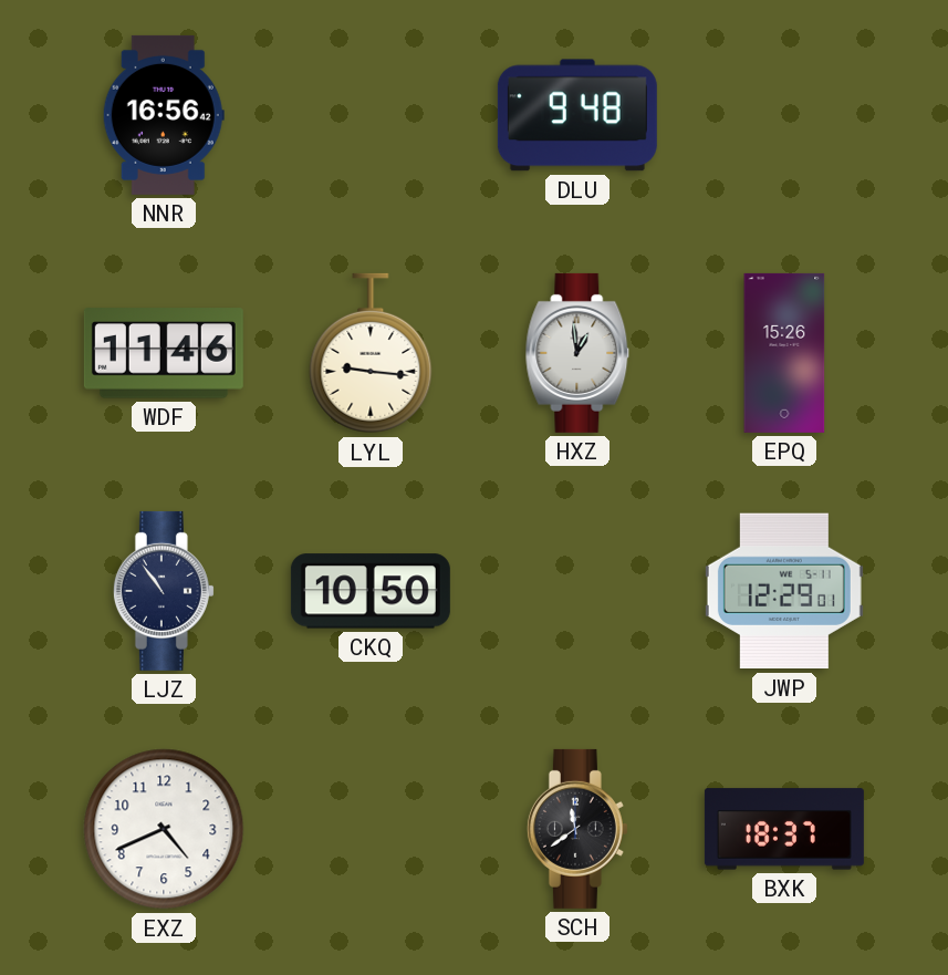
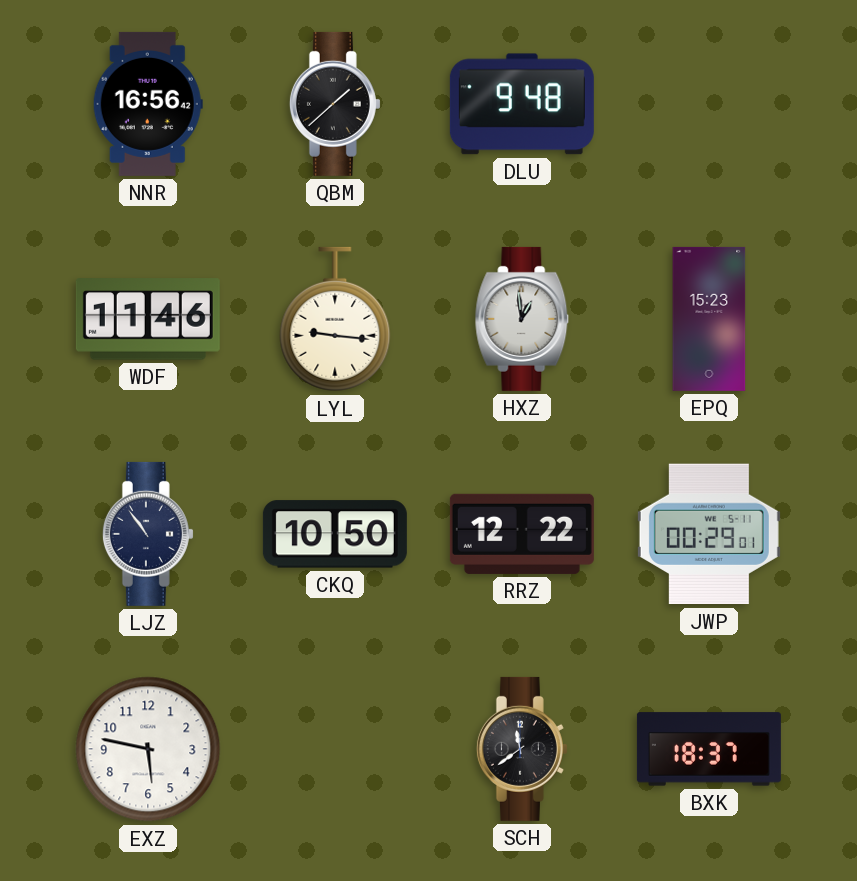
QBM: none -> 1:38 (335, 104)
EPQ: 15:26 -> 15:23 (709, 319)
RRZ: none -> 12:22 (522, 534)
JWP: 12:29 -> 00:29 (709, 534)
EXZ: 4:41 -> 5:47 (148, 749)
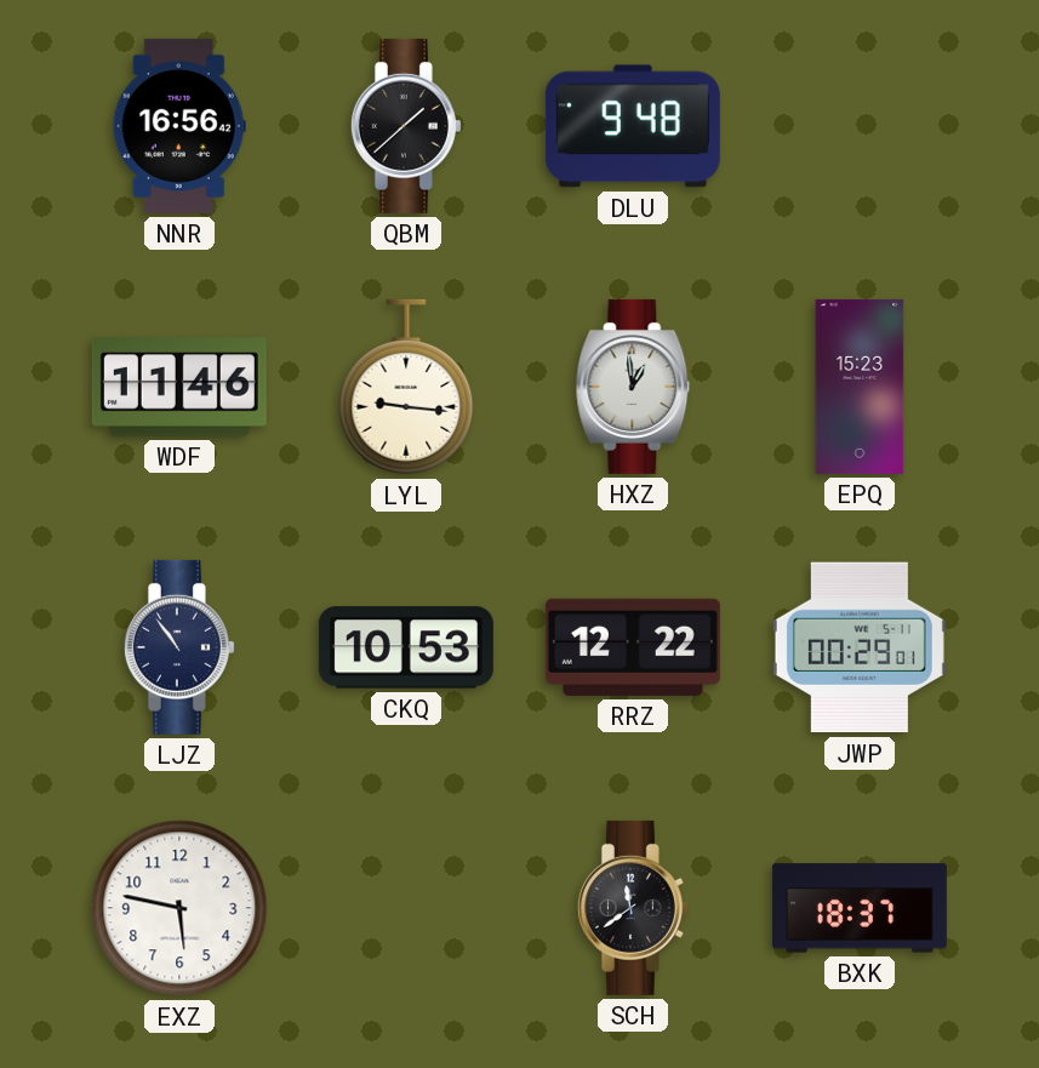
CKQ: 10:50 -> 10:53 (406, 647)
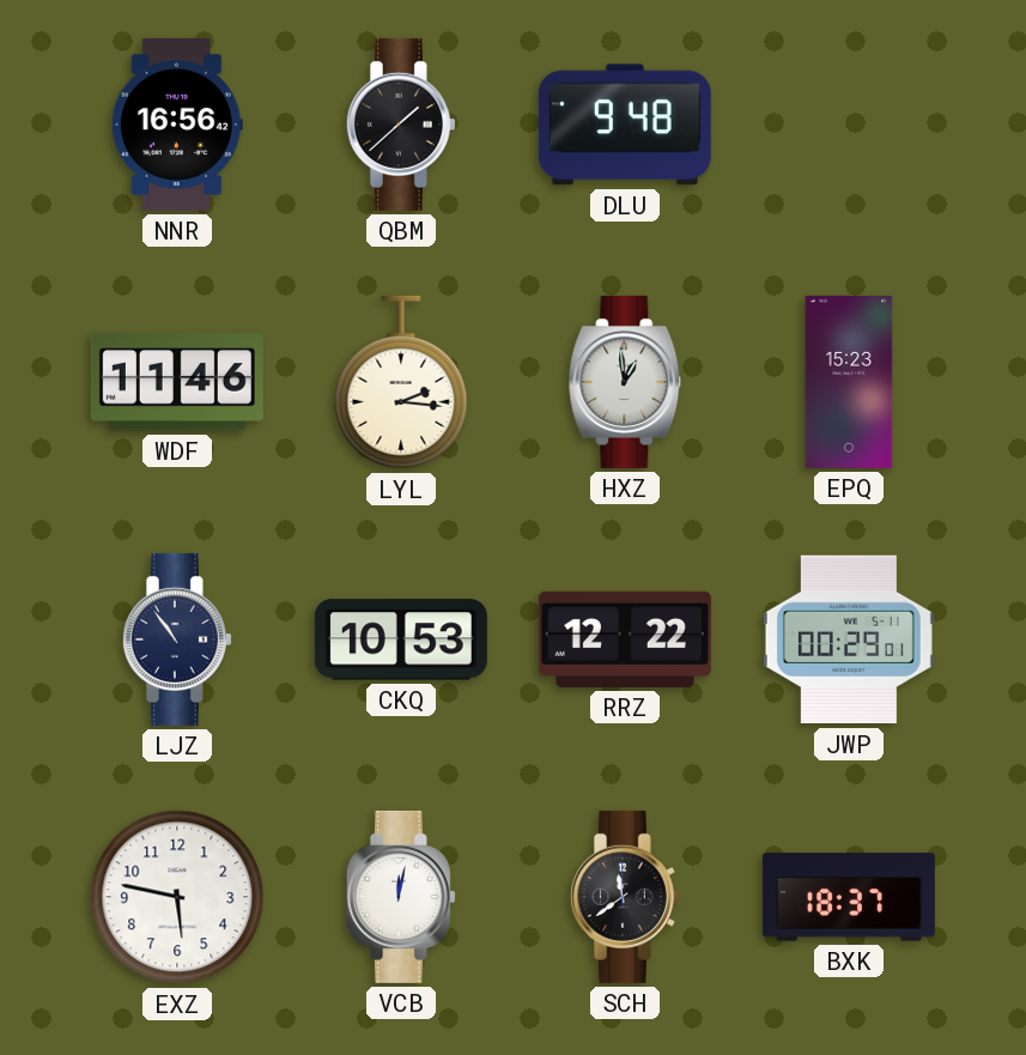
LYL: 9:16 -> 2:16 (401, 382)
VCB: none -> 12:02 (401, 897)
